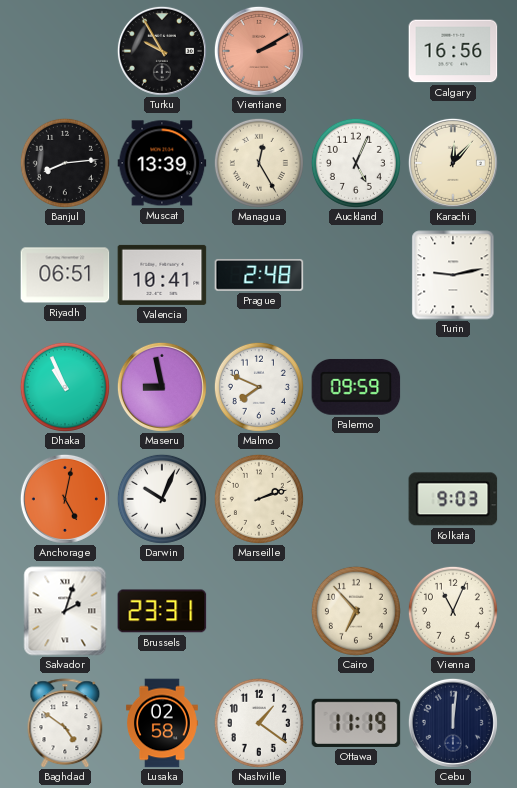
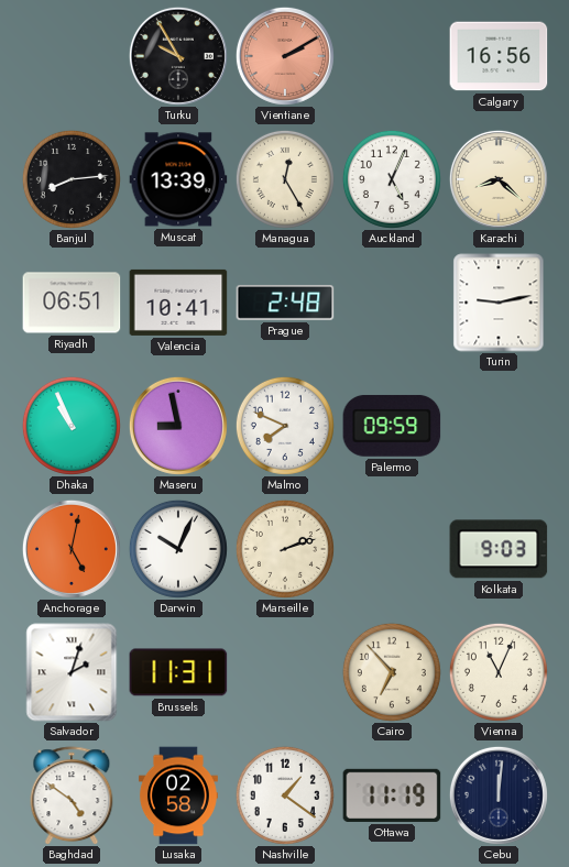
Karachi: 12:07 -> 8:22 (499, 179)
Brussels: 23:31 -> 11:31 (178, 672)
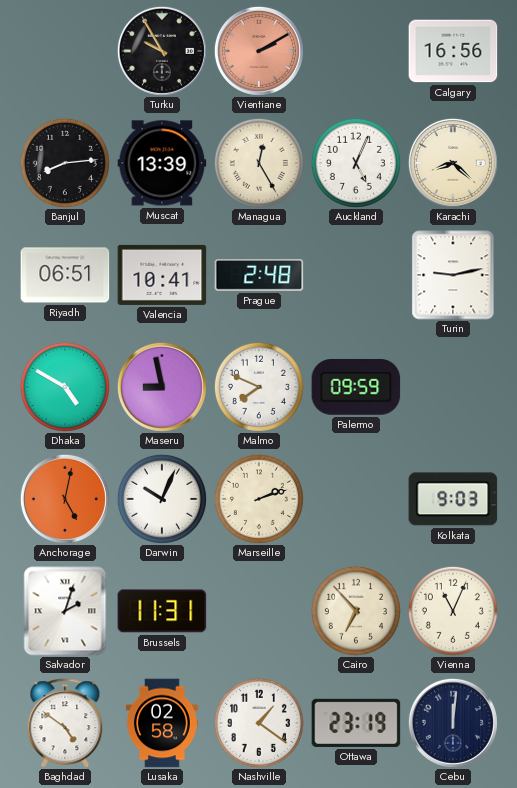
Dhaka: 10:56 -> 4:50 (65, 387)
Ottawa: 11:19 -> 23:19 (356, 723)
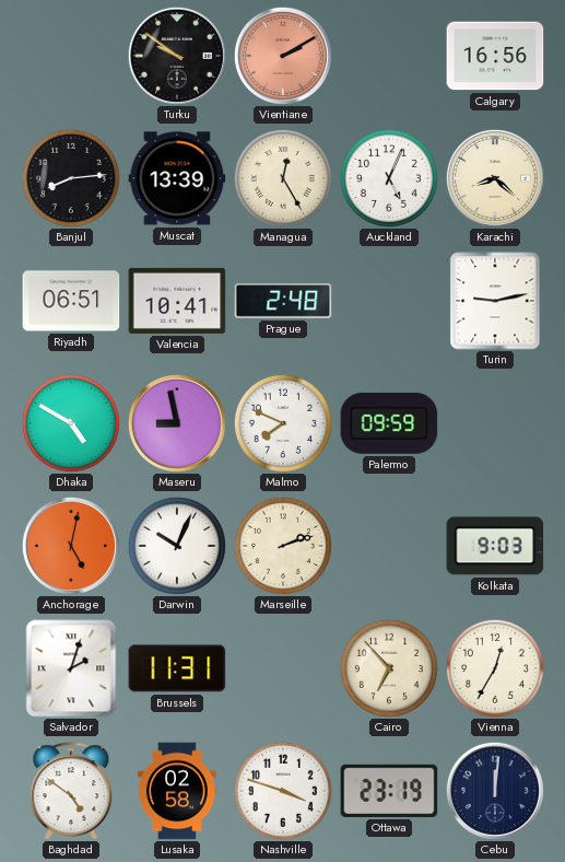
Turku: 9:55 -> 9:51 (177, 56)
Vienna: 11:04 -> 12:35 (495, 668)
Nashville: 1:21 -> 3:48 (283, 791)
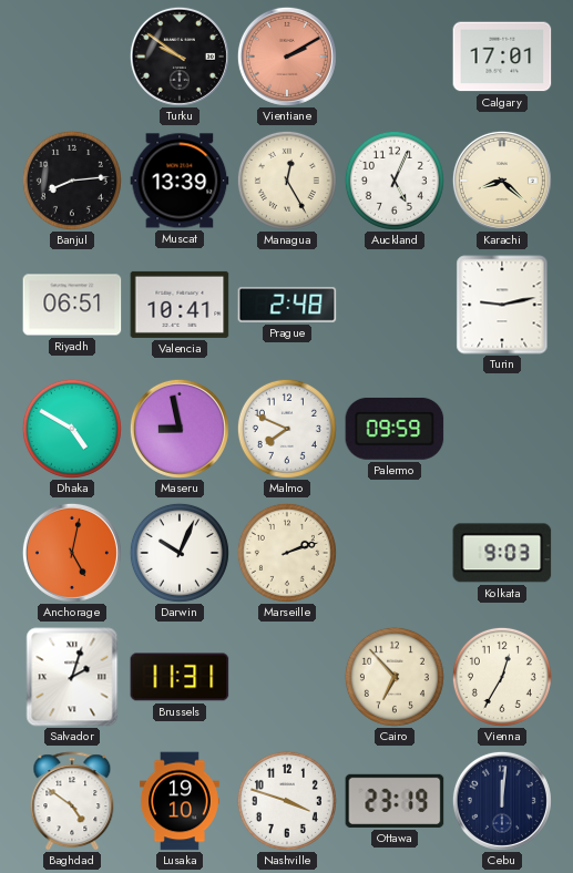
Calgary: 16:56 -> 17:01 (502, 57)
Lusaka: 02:58 -> 19:10 (180, 801)
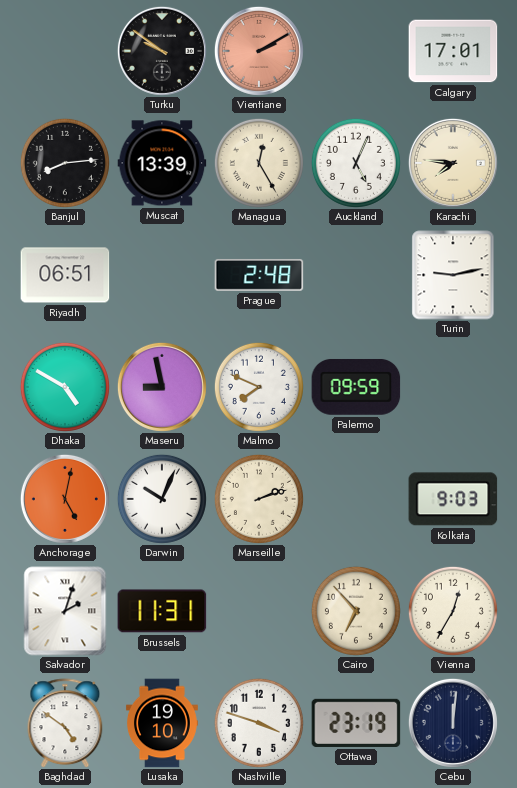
Karachi: 8:22 -> 7:46 (453, 163)
Valencia: 10:41 -> none (180, 305)
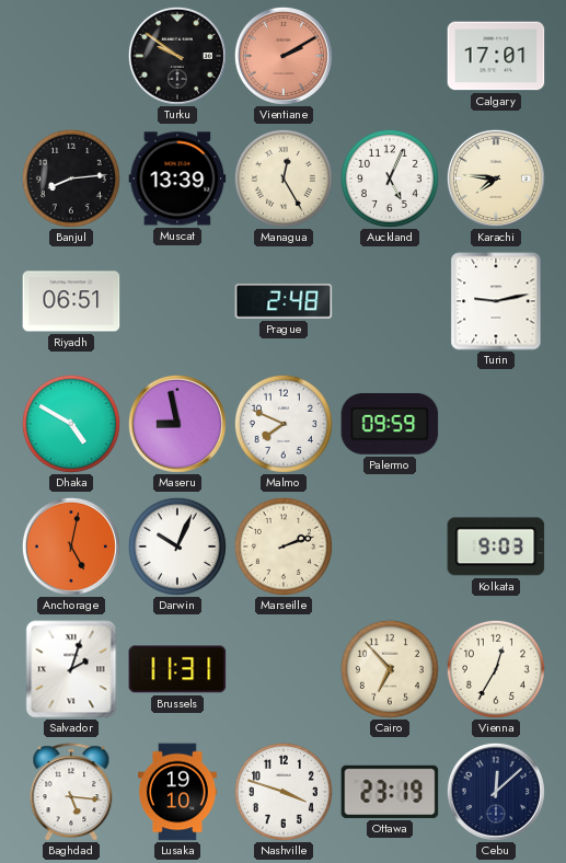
Baghdad: 4:51 -> 5:16 (71, 792)
Cebu: 12:01 -> 12:08 (496, 792)
